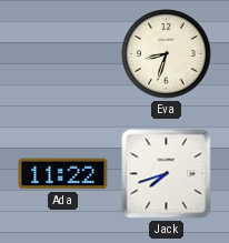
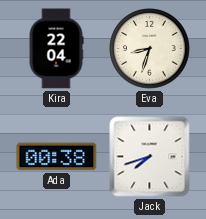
Kira: none -> 22:04 (56, 49)
Ada: 11:22 -> 00:38 (57, 157)
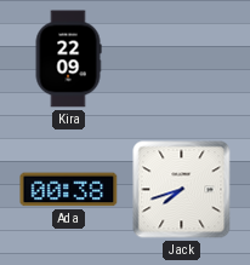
Kira: 22:04 -> 22:09 (68, 59)
Eva: 8:33 -> none (150, 49)
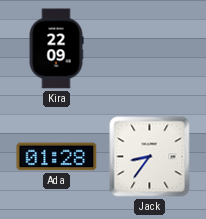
Ada: 00:38 -> 01:28 (57, 157)
Jack: 7:42 -> 8:36 (150, 157)
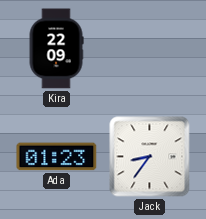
Ada: 01:28 -> 01:23 (57, 157)
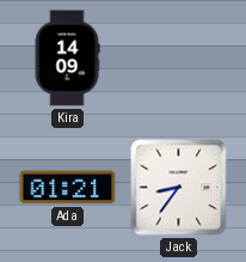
Kira: 22:09 -> 14:09 (67, 59)
Ada: 01:23 -> 01:21 (68, 188)
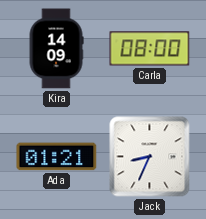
Carla: none -> 08:00 (150, 49)
Jack: 8:36 -> 8:34 (150, 157)
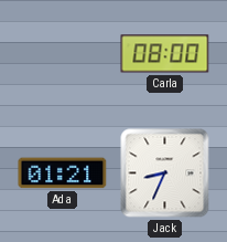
Kira: 14:09 -> none (56, 49)
